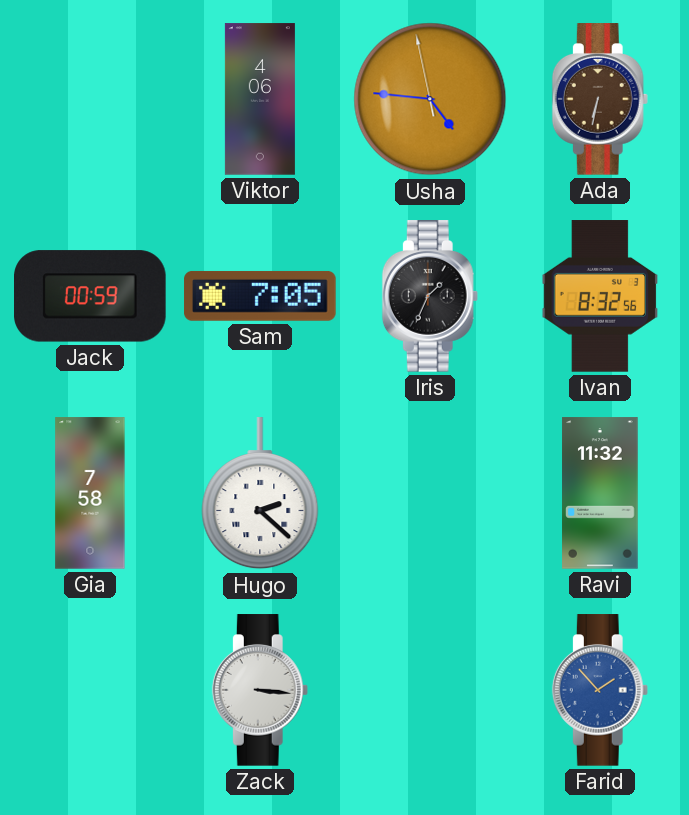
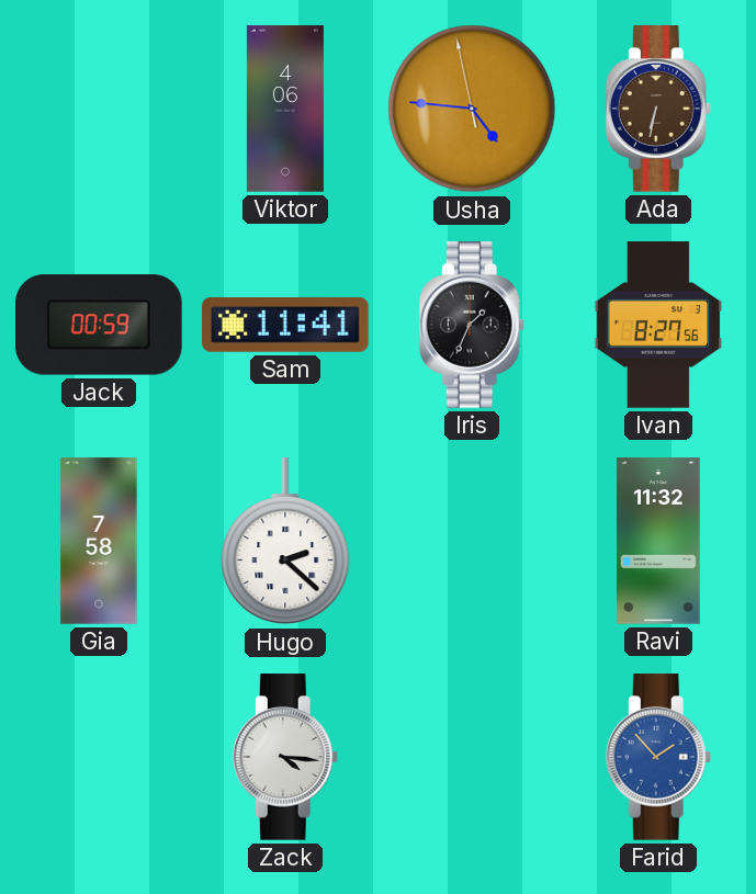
Sam: 7:05 -> 11:41 (285, 325)
Ivan: 8:32 -> 8:27 (658, 325)
Zack: 3:16 -> 4:16 (285, 757)
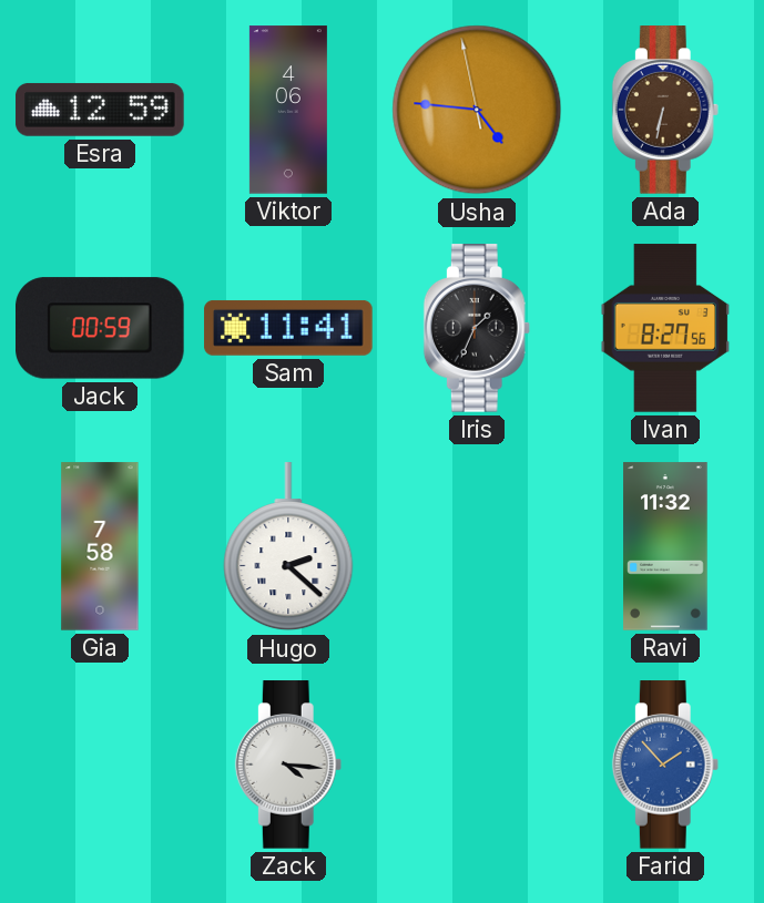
Esra: none -> 12:59 (100, 110)
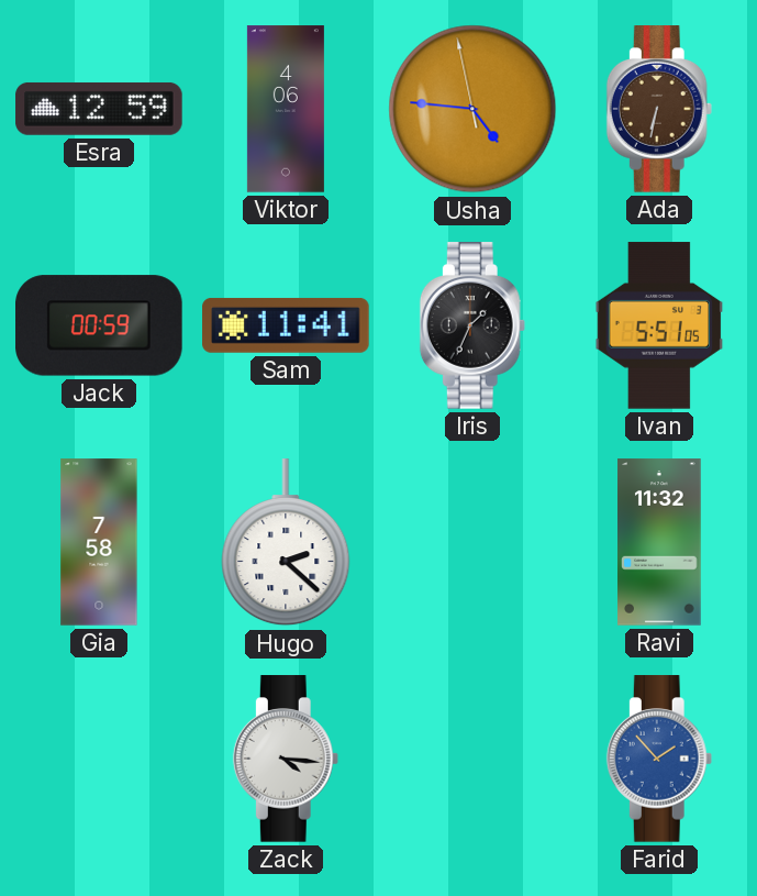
Ivan: 8:27 -> 5:51 (659, 325)
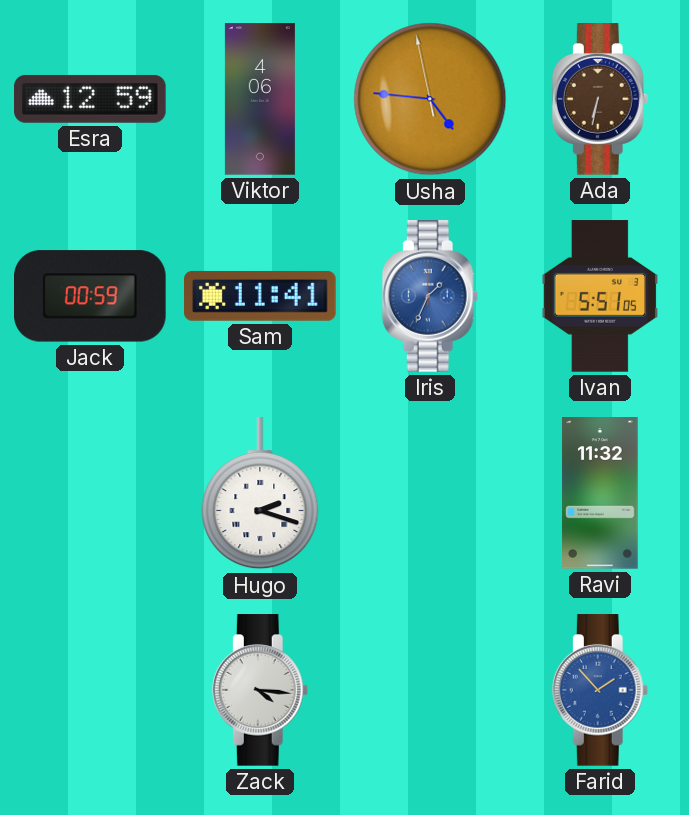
Iris dial: black -> blue (430, 296)
Gia: 7:58 -> none (99, 542)
Hugo: 2:22 -> 2:18 (260, 494)
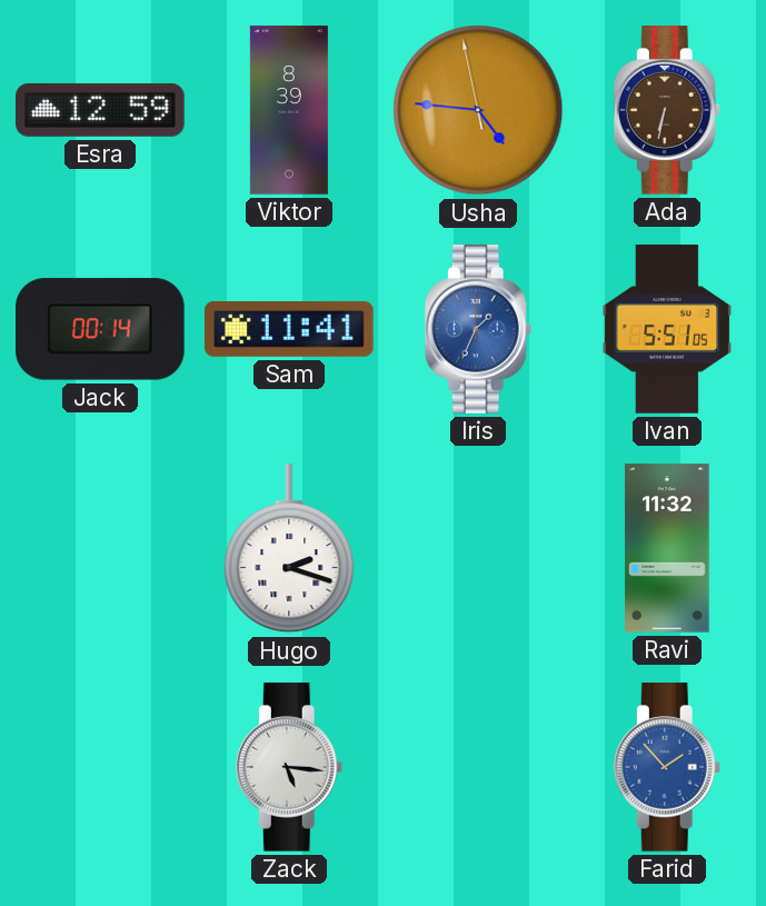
Viktor: 4:06 -> 8:39 (289, 110)
Jack: 00:59 -> 00:14 (101, 329)
Zack: 4:16 -> 5:16 (289, 767)
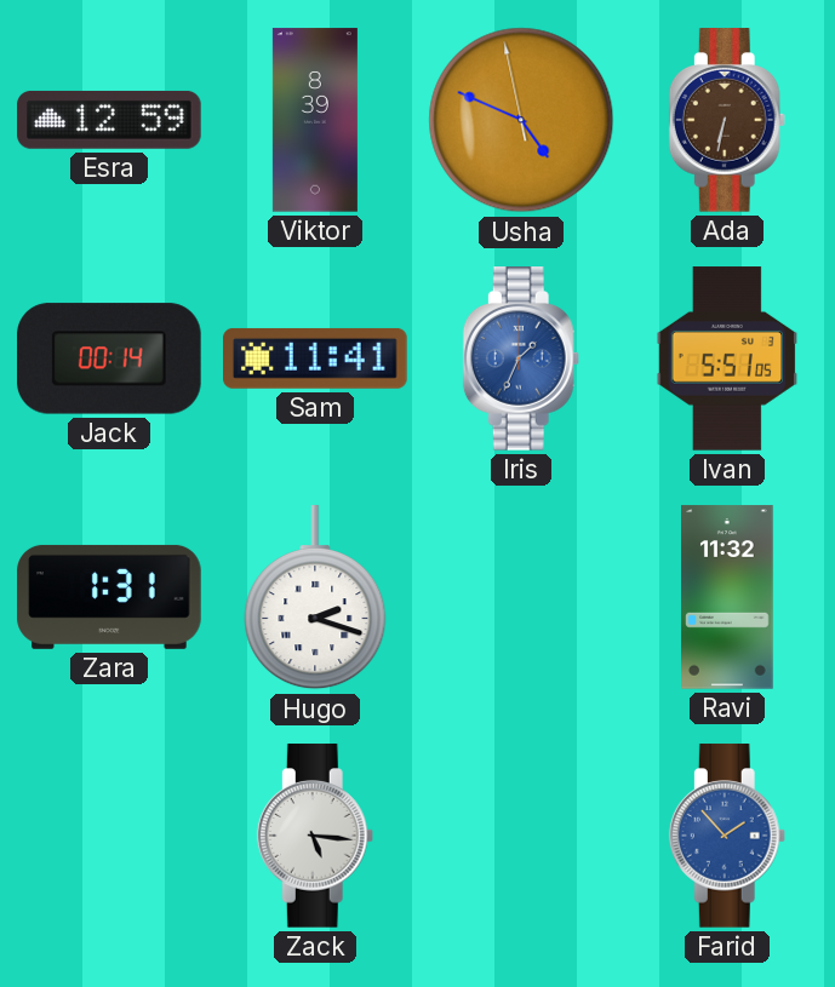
Usha: 4:45 -> 4:48 (521, 120)
Zara: none -> 1:31 (109, 597)
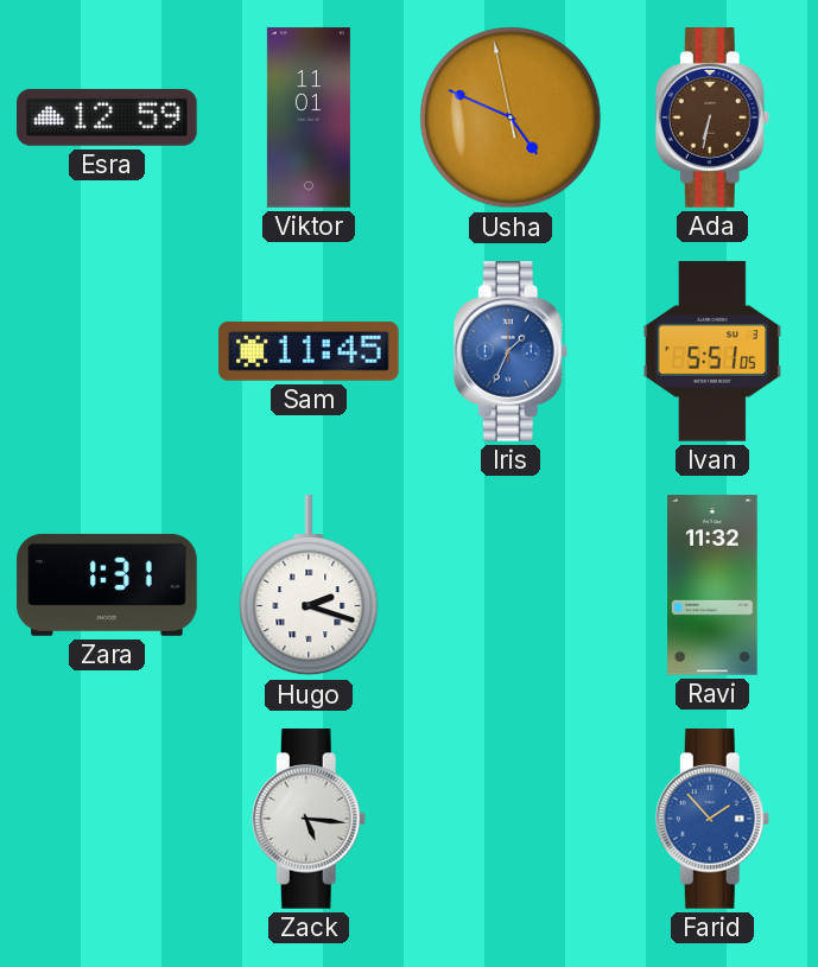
Viktor: 8:39 -> 11:01 (309, 117)
Jack: 00:14 -> none (110, 358)
Sam: 11:41 -> 11:45 (309, 351)
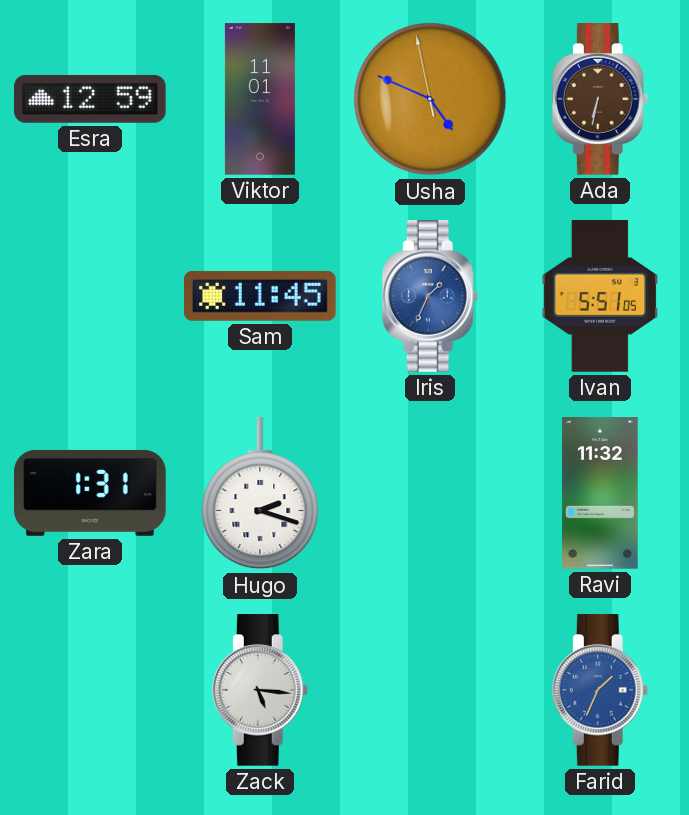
Farid: 1:53 -> 1:34 (600, 690)
